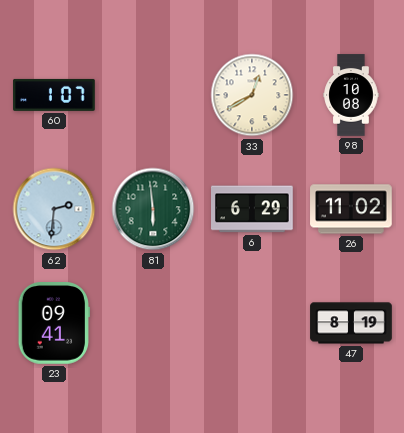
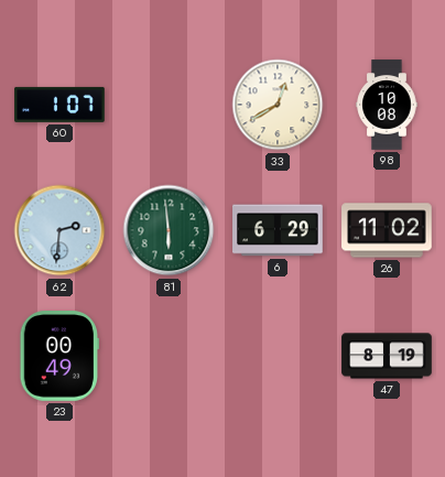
23: 09:41 -> 00:49 (59, 356)
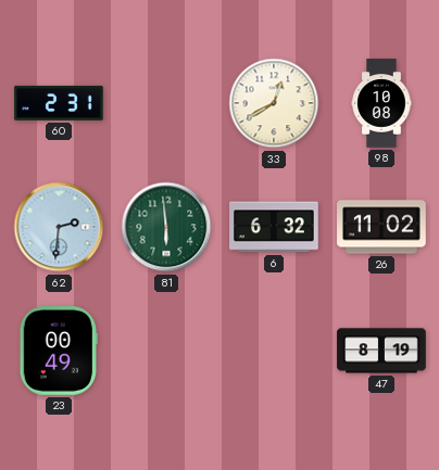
60: 1:07 -> 2:31 (59, 103)
6: 6:29 -> 6:32 (275, 227)
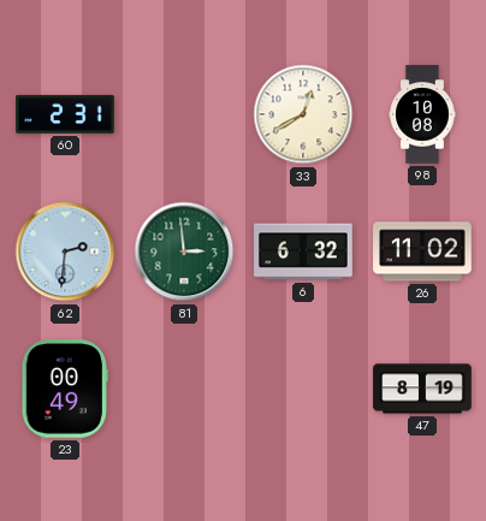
81: 5:59 -> 2:59 (184, 251)
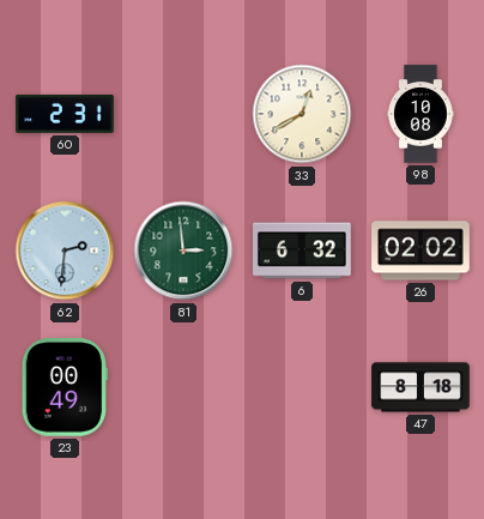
26: 11:02 -> 02:02 (421, 251)
47: 8:19 -> 8:18 (421, 387)
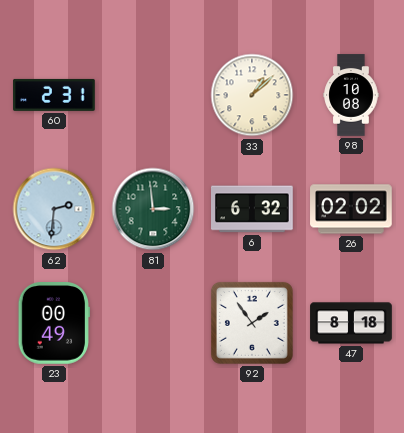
33: 12:40 -> 1:08 (252, 95)
92: none -> 1:54 (252, 323)
